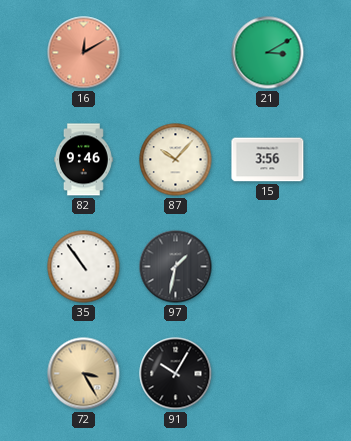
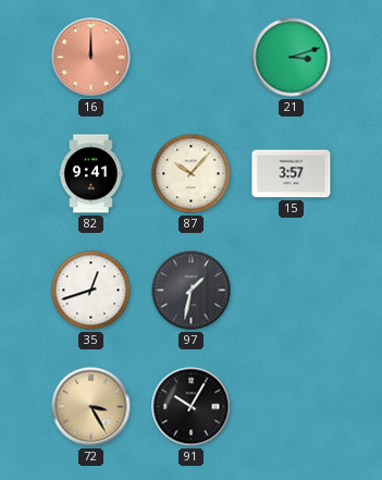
16: 12:10 -> 12:00 (91, 58)
21: 3:10 -> 3:12 (292, 58)
82: 9:46 -> 9:41 (90, 174)
15: 3:56 -> 3:57 (292, 174)
35: 10:54 -> 12:42 (91, 291)
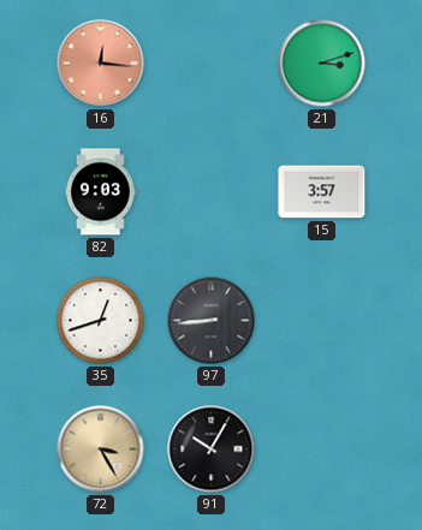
16: 12:00 -> 12:16 (101, 64)
82: 9:41 -> 9:03 (100, 192)
87: 10:07 -> none (192, 174)
97: 1:32 -> 8:44 (212, 321)
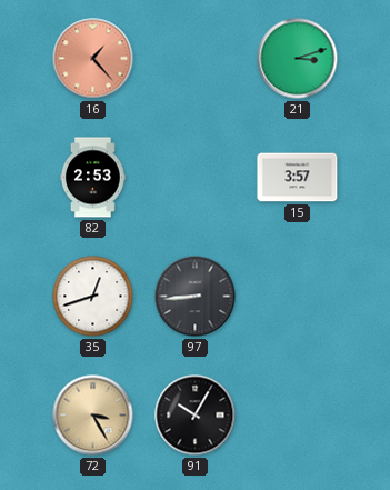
16: 12:16 -> 1:23 (93, 59)
82: 9:03 -> 2:53 (92, 178)
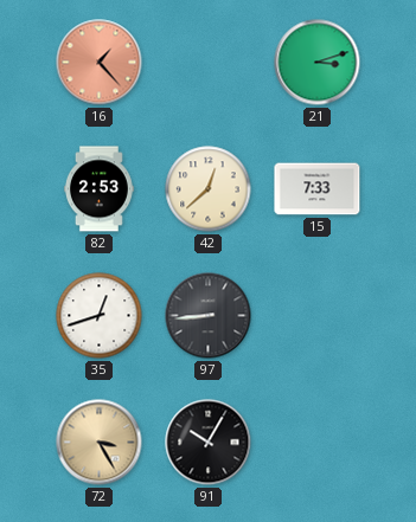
42: none -> 12:38 (209, 189)
15: 3:57 -> 7:33 (318, 189)
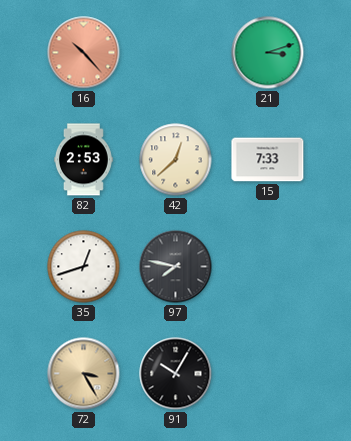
16: 1:23 -> 10:23 (84, 53)
97: 8:44 -> 7:47 (176, 267)
